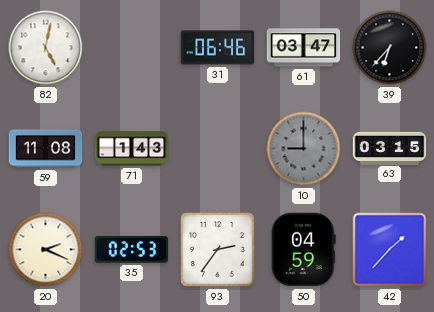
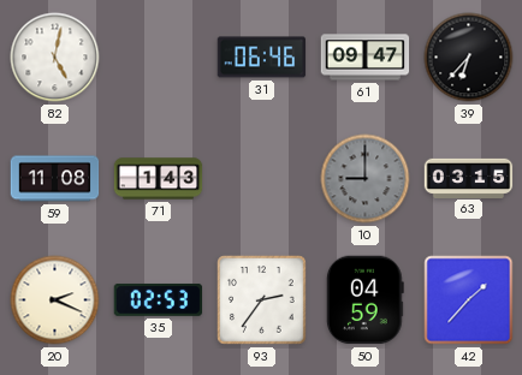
61: 03:47 -> 09:47 (366, 58)
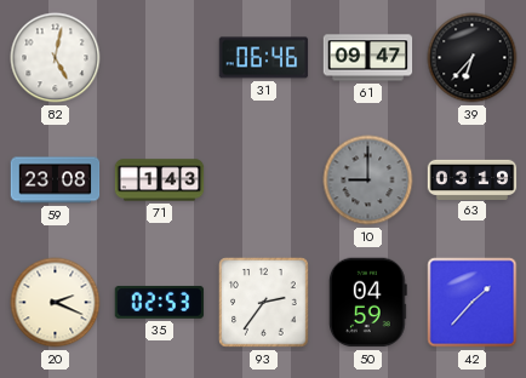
59: 11:08 -> 23:08 (56, 181)
63: 03:15 -> 03:19 (473, 179)
